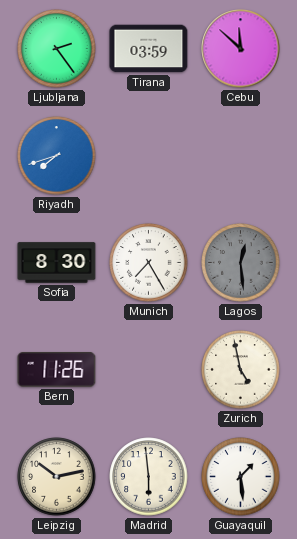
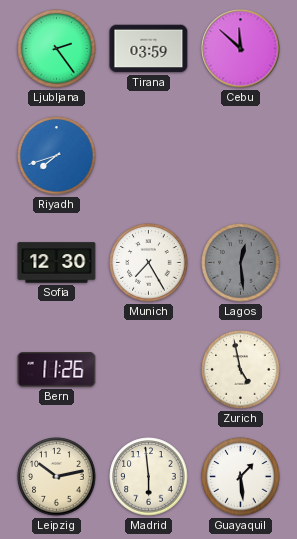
Sofia: 8:30 -> 12:30 (57, 263)
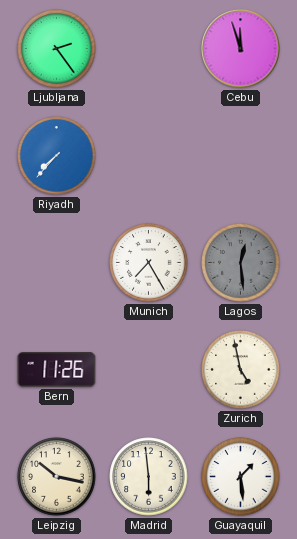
Tirana: 03:59 -> none (149, 49)
Cebu: 11:52 -> 11:57 (241, 49)
Riyadh: 7:42 -> 7:37 (57, 156)
Sofia: 12:30 -> none (57, 263)
Leipzig: 10:13 -> 10:17 (57, 477)
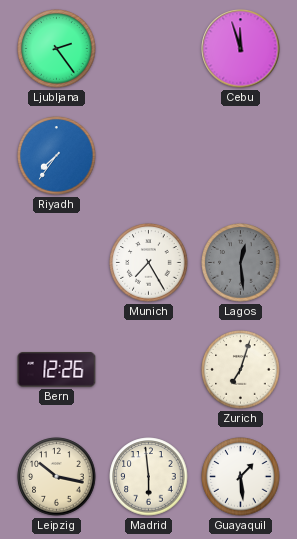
Riyadh: 7:37 -> 7:36 (57, 156)
Bern: 11:26 -> 12:26 (57, 370)
Zurich: 4:58 -> 7:03 (241, 370)
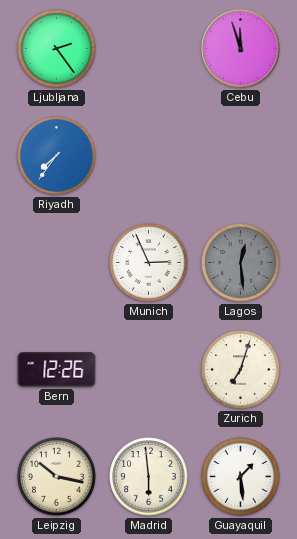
Munich: 7:25 -> 2:56 (149, 263)
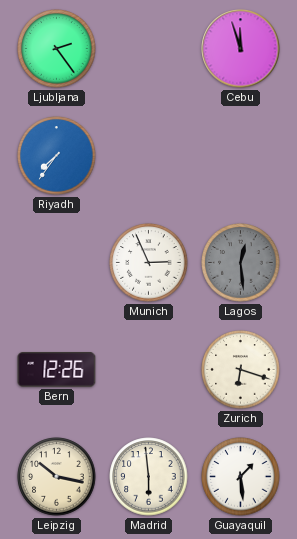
Zurich: 7:03 -> 6:18 (241, 370)
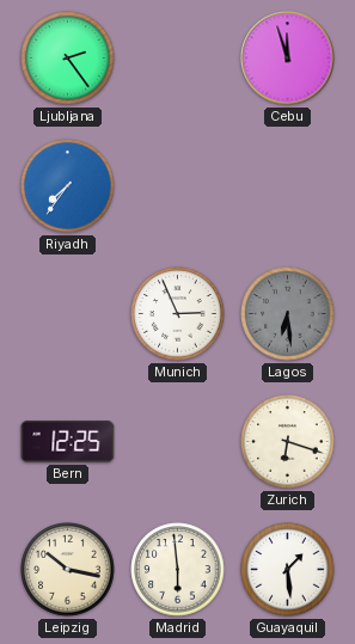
Lagos: 12:29 -> 6:29 (288, 314)
Bern: 12:26 -> 12:25 (68, 442)
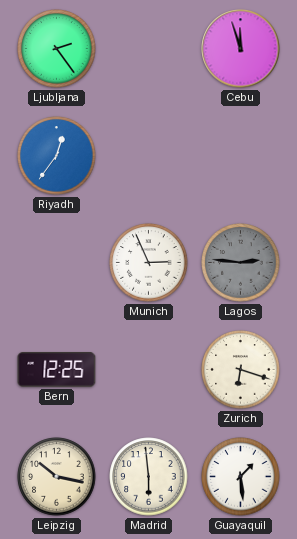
Riyadh: 7:36 -> 12:36 (57, 156)
Lagos: 6:29 -> 2:46 (241, 263)
